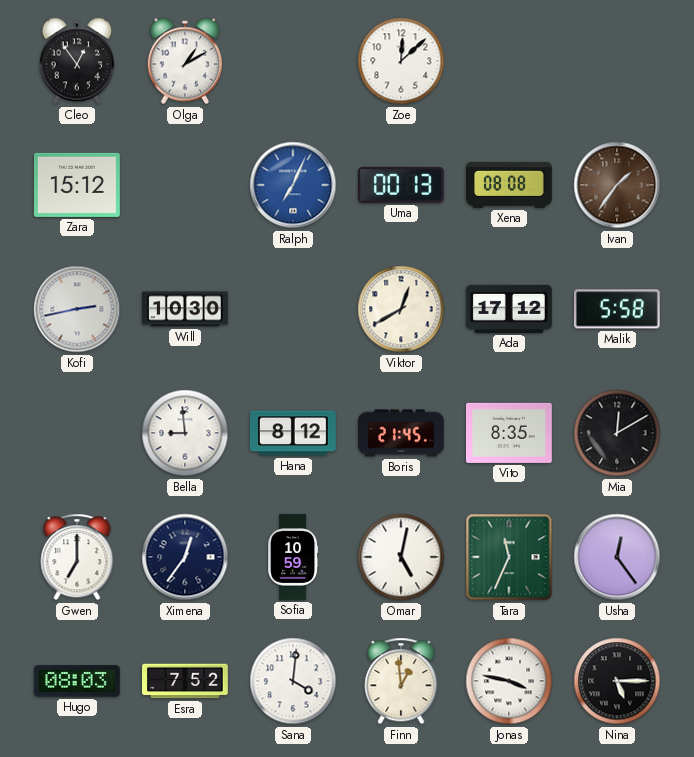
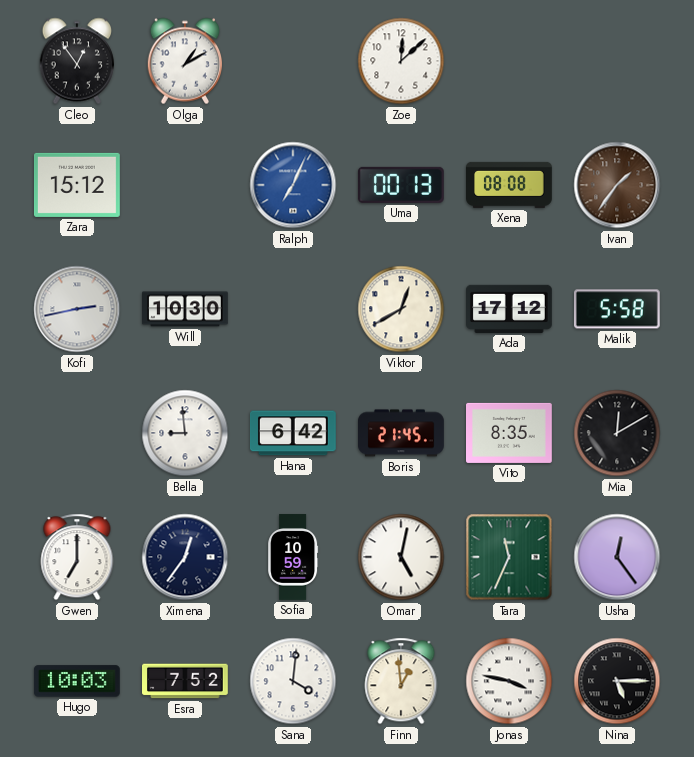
Hana: 8:12 -> 6:42 (293, 433)
Hugo: 08:03 -> 10:03 (77, 681)
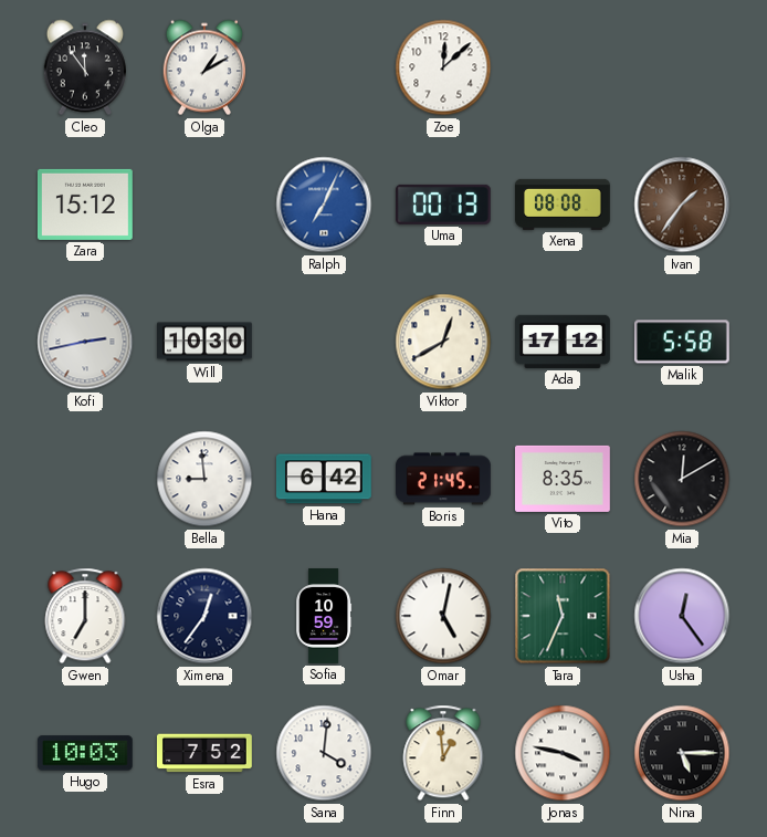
Cleo: 12:54 -> 11:54 (85, 67)
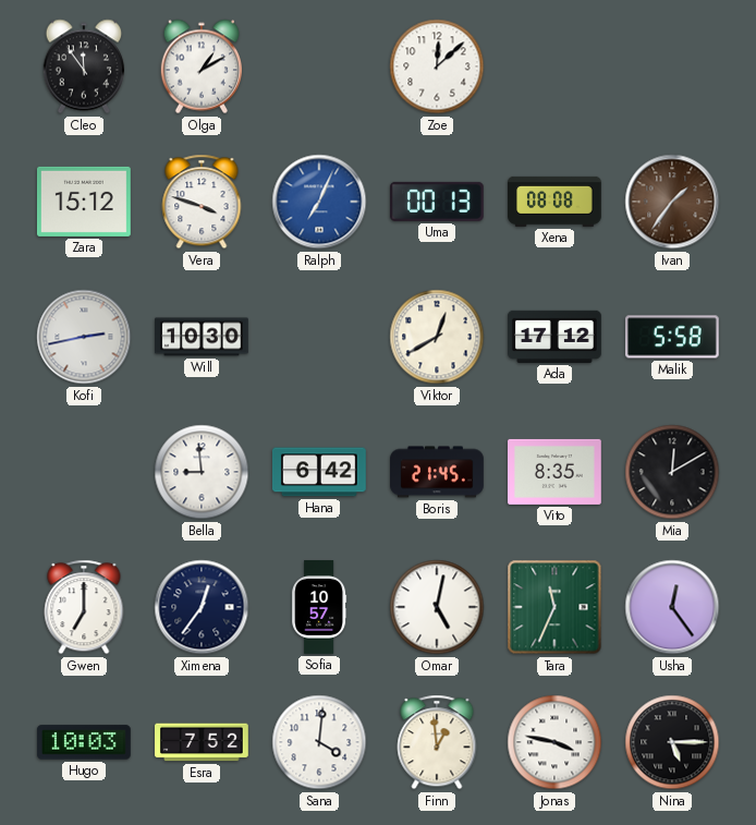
Vera: none -> 3:48 (202, 202)
Sofia: 10:59 -> 10:57 (319, 607)
